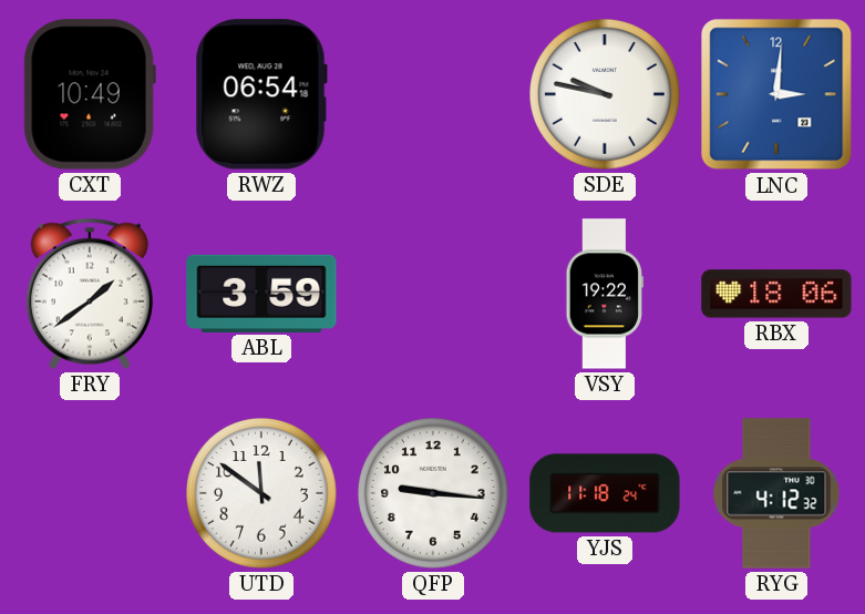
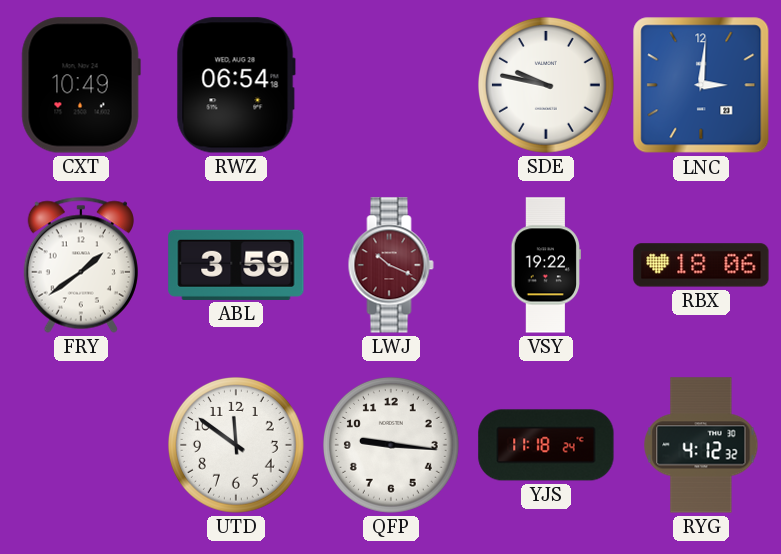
LWJ: none -> 10:19 (391, 265)
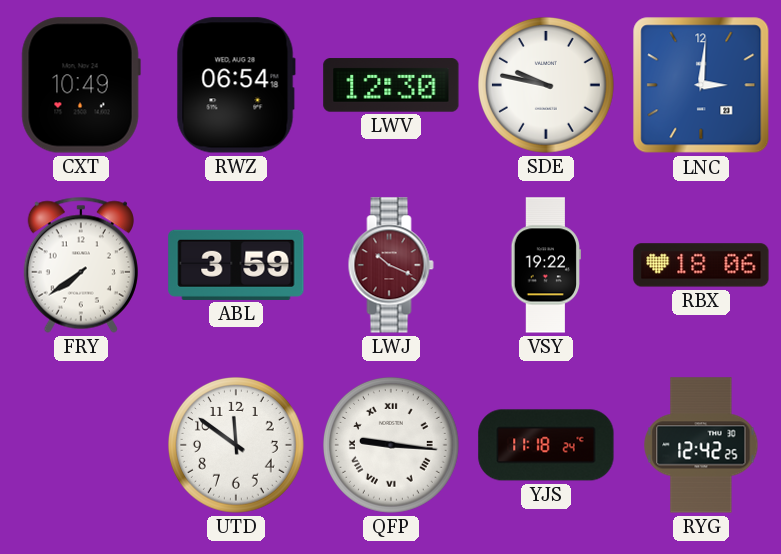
LWV: none -> 12:30 (391, 85)
FRY: 1:39 -> 7:39 (81, 265)
QFP numerals: Arabic -> Roman (392, 446)
RYG: 4:12 -> 12:42 (701, 445)
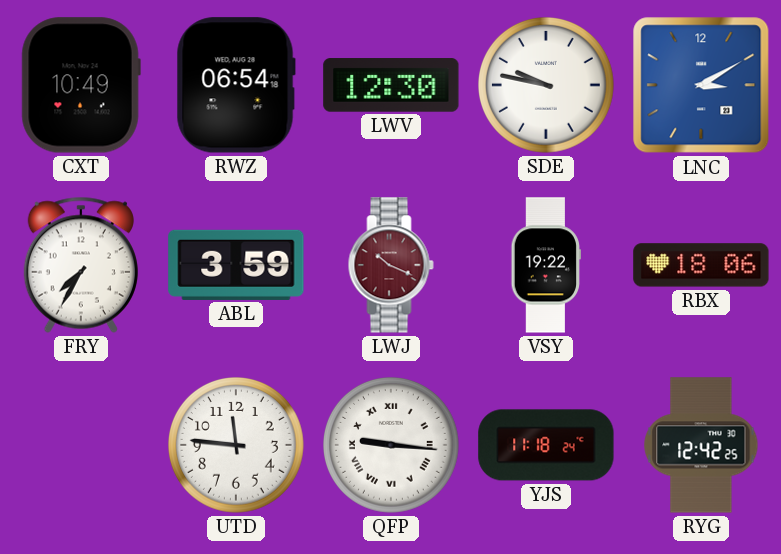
LNC: 3:01 -> 3:10 (701, 85)
FRY: 7:39 -> 7:35 (81, 265)
UTD: 11:51 -> 11:46 (237, 446)
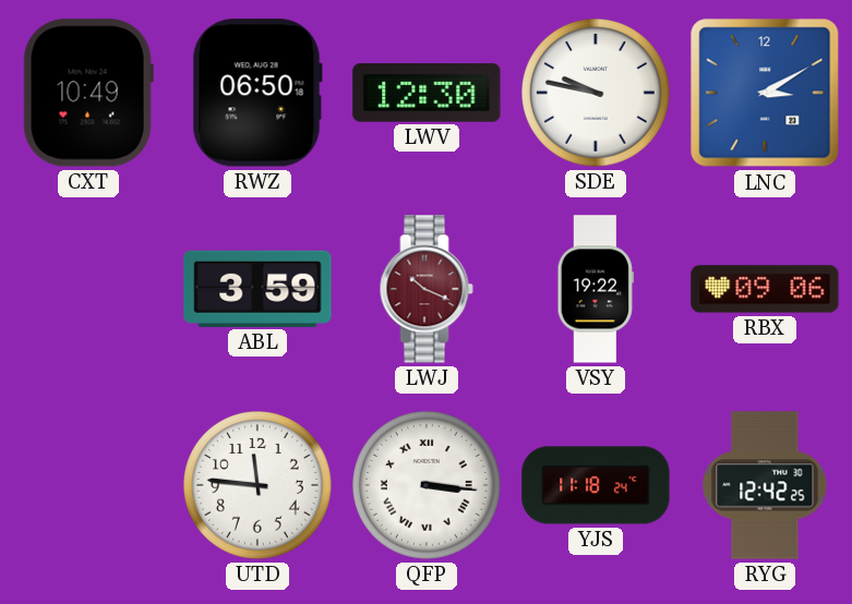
RWZ: 06:54 -> 06:50 (257, 93)
FRY: 7:35 -> none (81, 265)
RBX: 18:06 -> 09:06 (765, 289)
QFP: 9:16 -> 3:16 (428, 486)
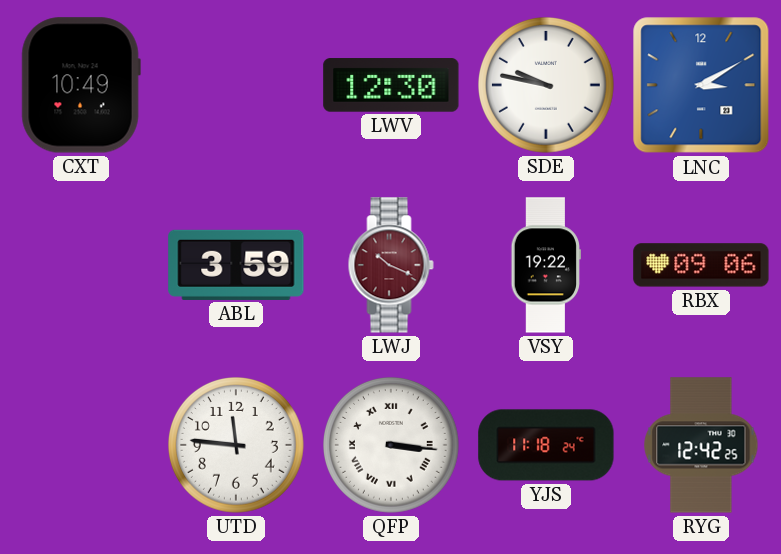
RWZ: 06:50 -> none (257, 93)
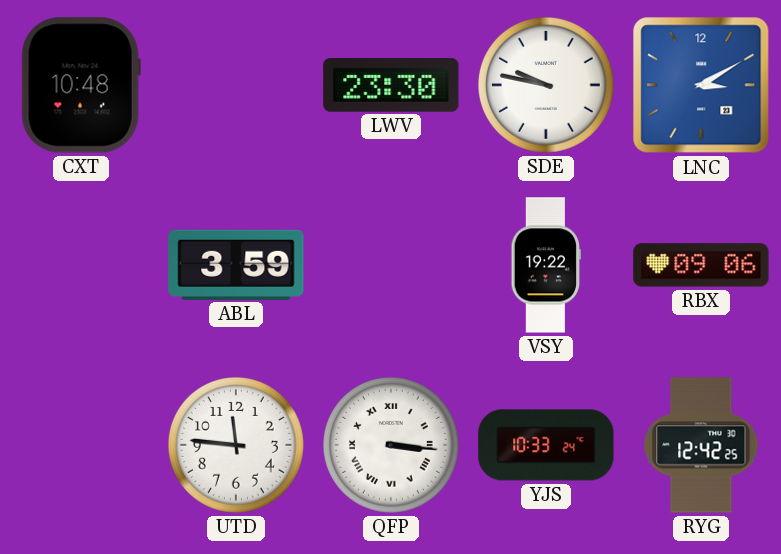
CXT: 10:49 -> 10:48 (81, 85)
LWV: 12:30 -> 23:30 (391, 85)
LWJ: 10:19 -> none (391, 265)
YJS: 11:18 -> 10:33 (546, 445)
